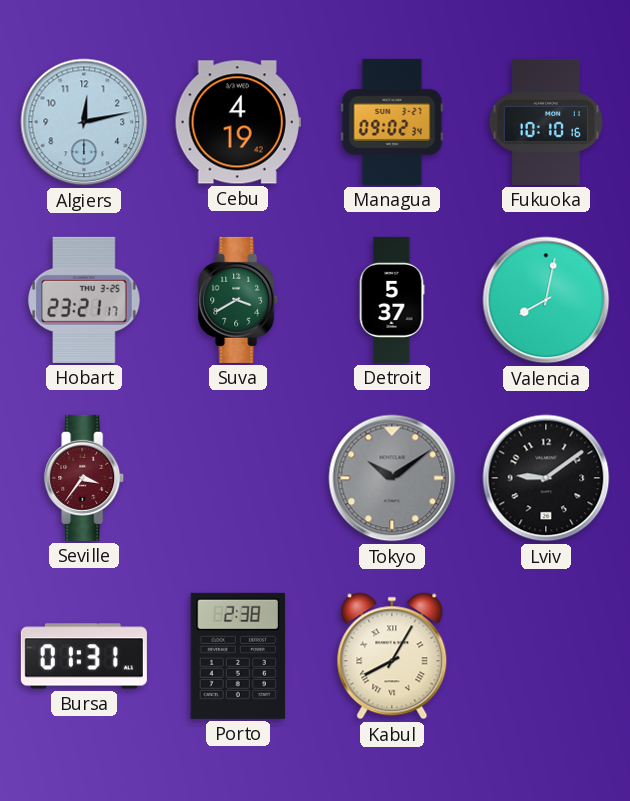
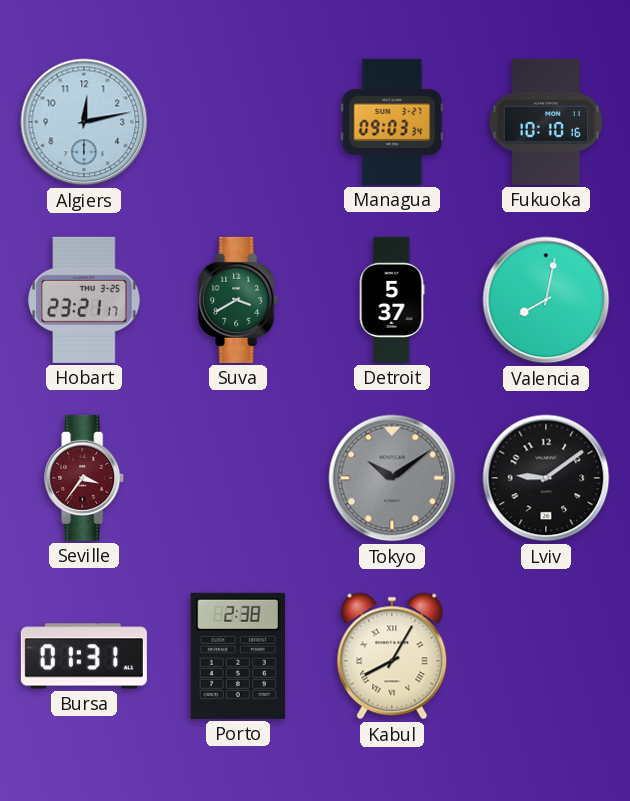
Cebu: 4:19 -> none (238, 122)
Managua: 09:02 -> 09:03 (392, 122)
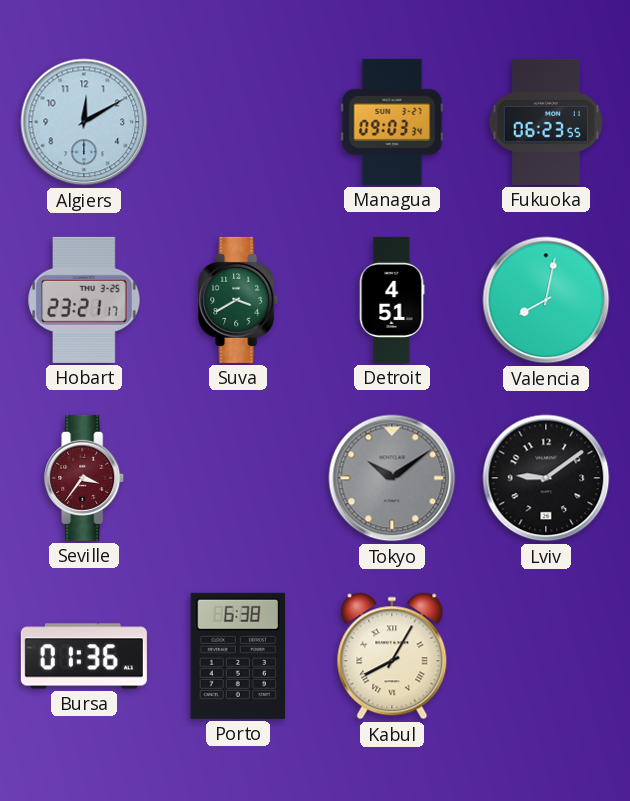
Algiers: 12:13 -> 12:10 (84, 122)
Fukuoka: 10:10 -> 06:23 (546, 122)
Detroit: 5:37 -> 4:51 (392, 300)
Bursa: 01:31 -> 01:36 (84, 656)
Porto: 2:38 -> 6:38 (237, 656)
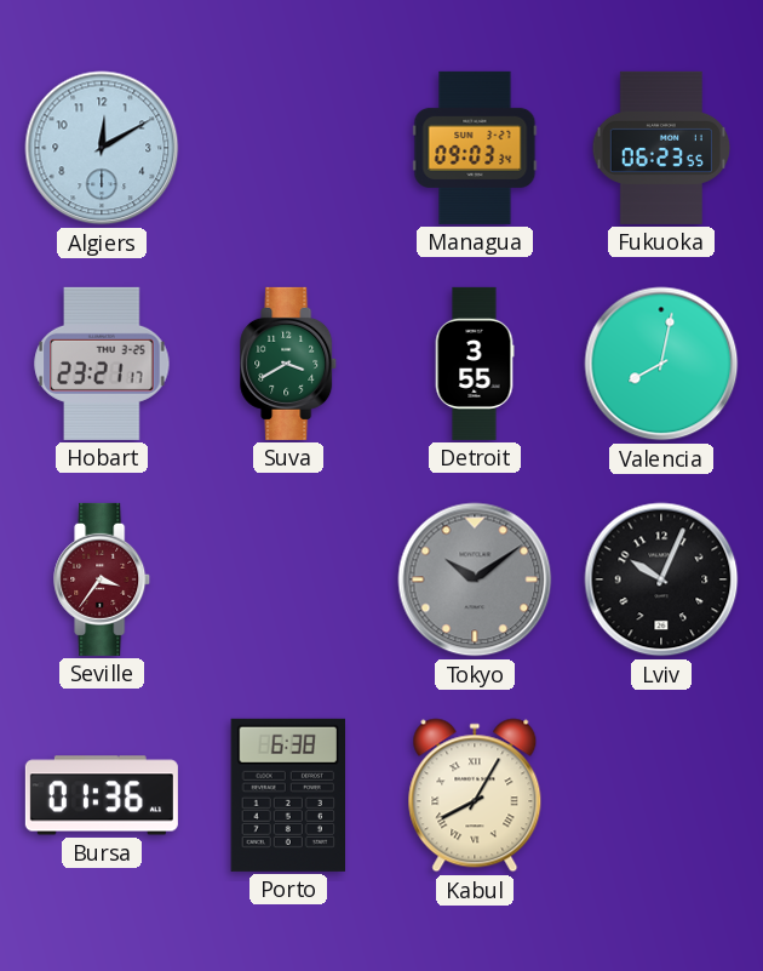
Detroit: 4:51 -> 3:55 (475, 364)
Lviv: 9:09 -> 10:04 (661, 579)
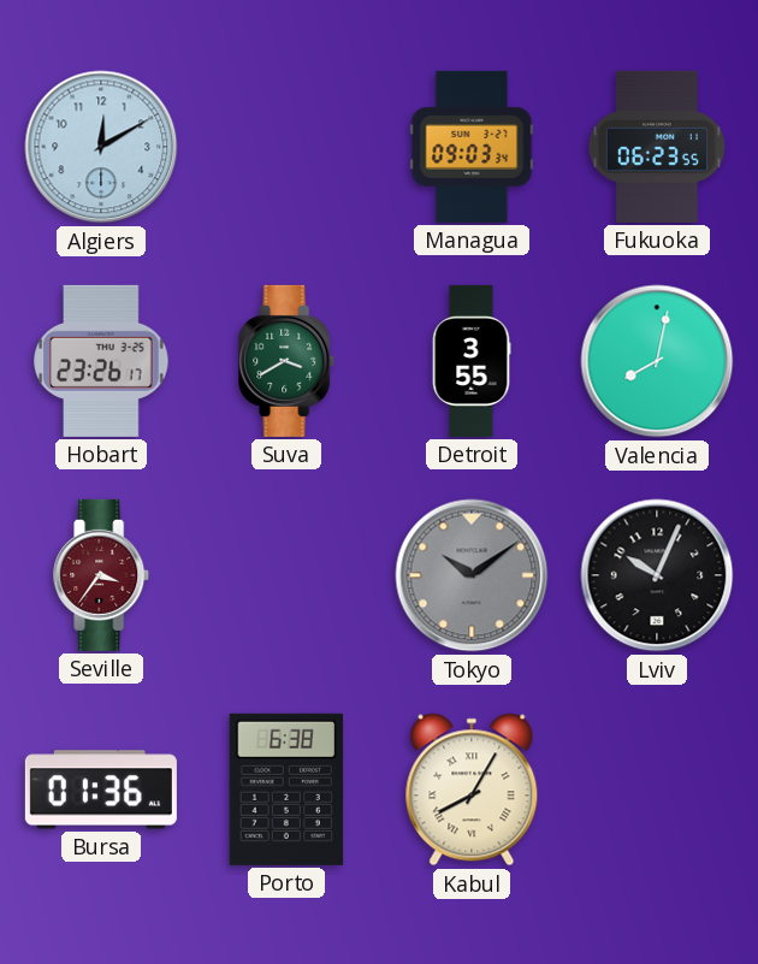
Hobart: 23:21 -> 23:26 (101, 361)
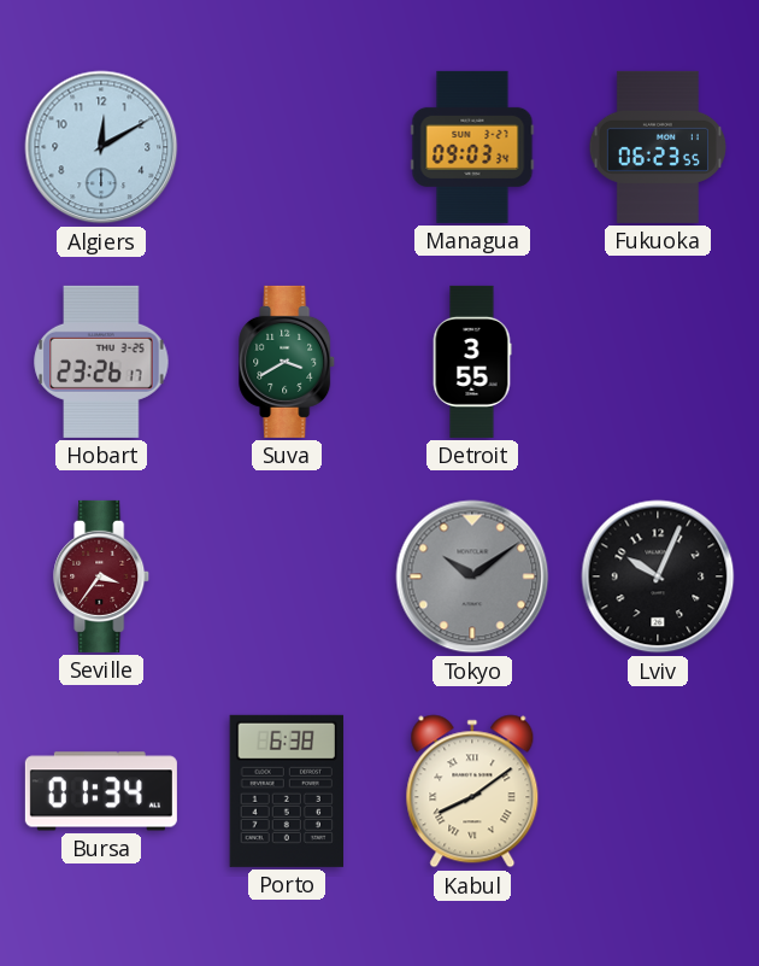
Valencia: 8:02 -> none (657, 361)
Bursa: 01:36 -> 01:34 (101, 791)
Kabul: 8:05 -> 8:09 (472, 791)
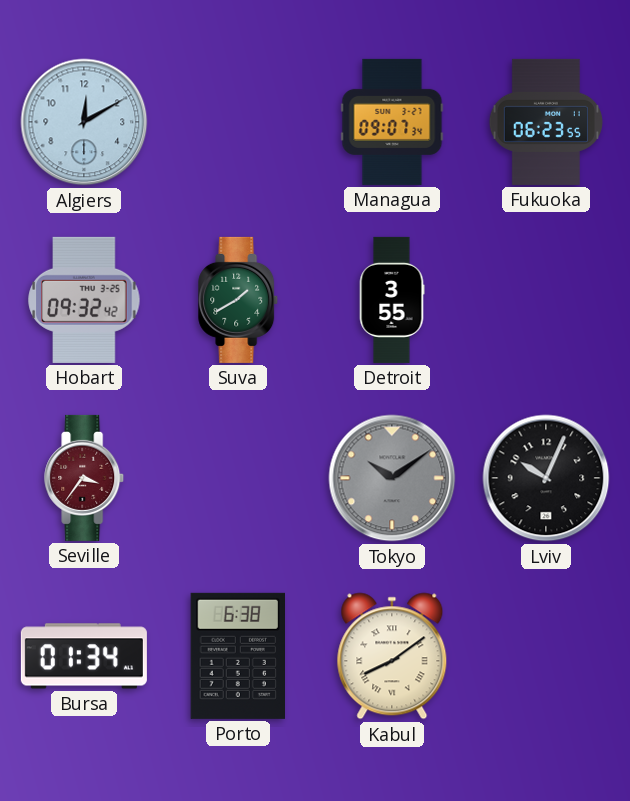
Managua: 09:03 -> 09:07 (392, 122)
Hobart: 23:26 -> 09:32 (84, 300)
Suva: 3:40 -> 1:40 (239, 300)
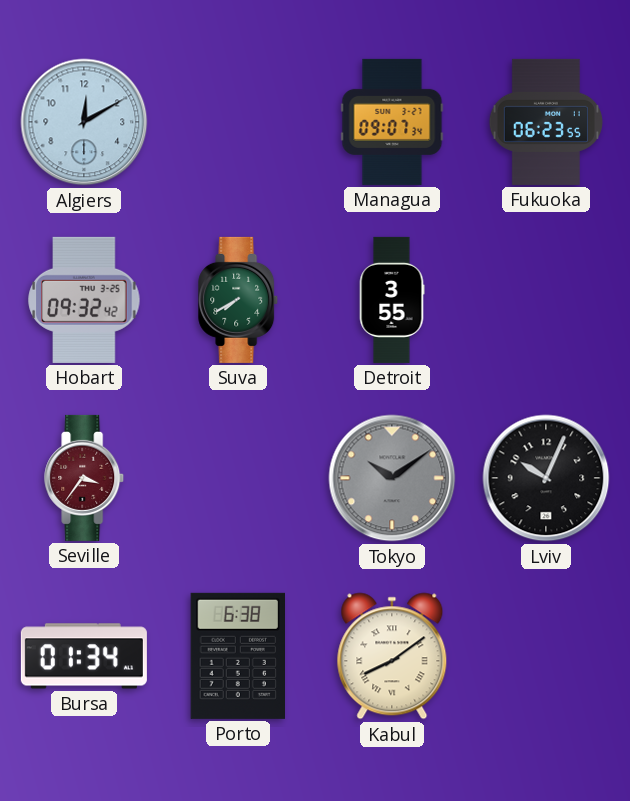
Suva: 1:40 -> 7:40 (239, 300)
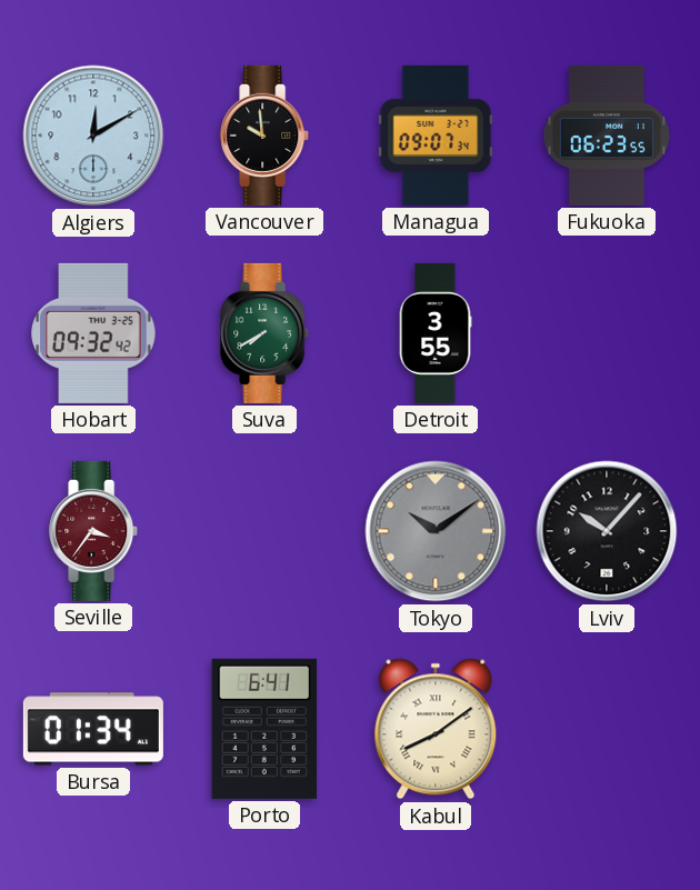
Vancouver: none -> 9:59 (266, 136)
Lviv: 10:04 -> 10:07 (607, 531)
Porto: 6:38 -> 6:41 (263, 729)
